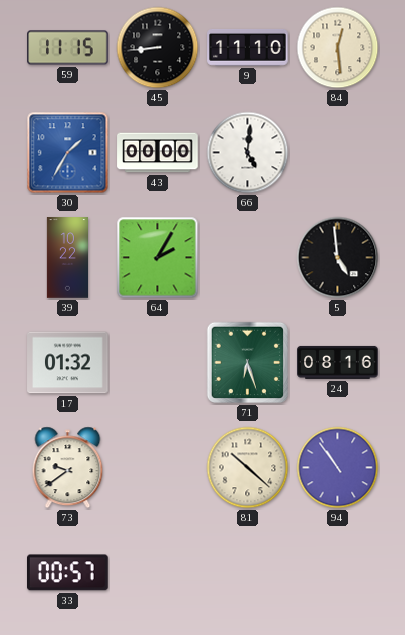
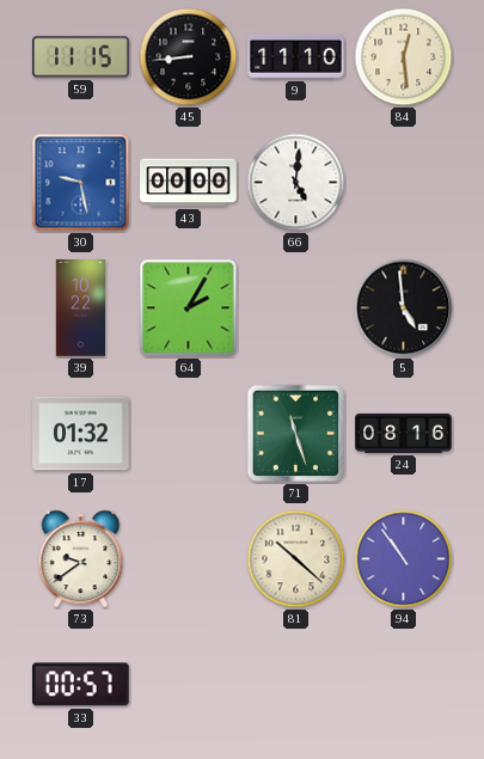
30: 1:35 -> 9:28 (81, 183)
71: 6:27 -> 11:27 (296, 434)
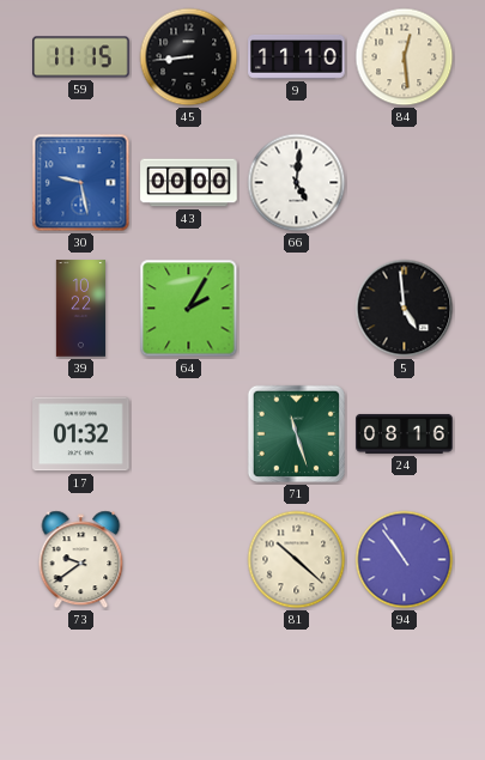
33: 00:57 -> none (81, 685)
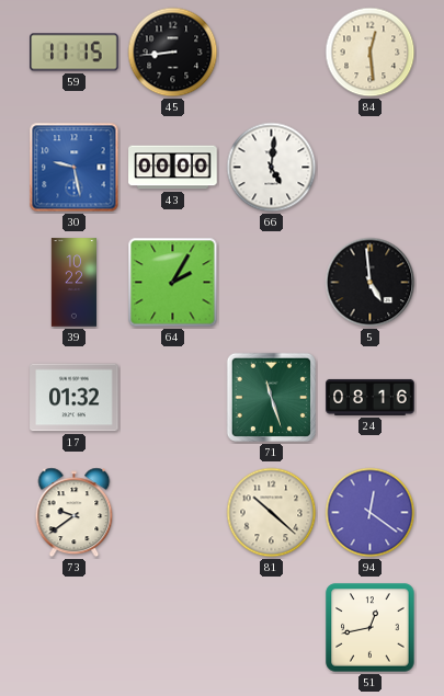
9: 11:10 -> none (297, 56)
94: 10:54 -> 12:21 (371, 513)
51: none -> 12:43 (371, 628)
